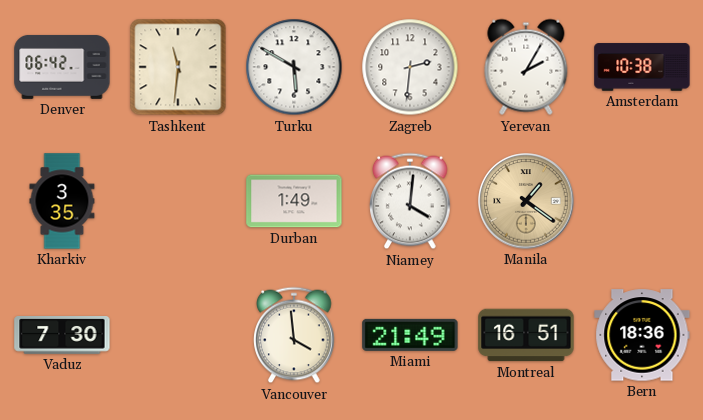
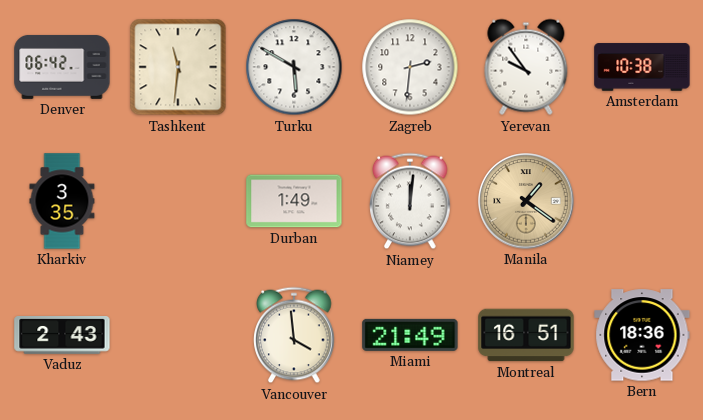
Yerevan: 2:05 -> 9:54 (526, 67)
Niamey: 4:01 -> 12:01 (410, 201)
Vaduz: 7:30 -> 2:43 (62, 335)
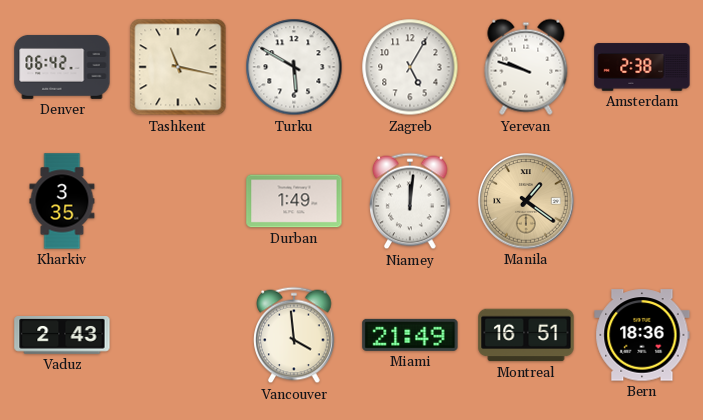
Tashkent: 11:31 -> 11:17 (178, 67)
Zagreb: 2:31 -> 5:05 (410, 67)
Yerevan: 9:54 -> 9:48 (526, 67)
Amsterdam: 10:38 -> 2:38 (642, 67)
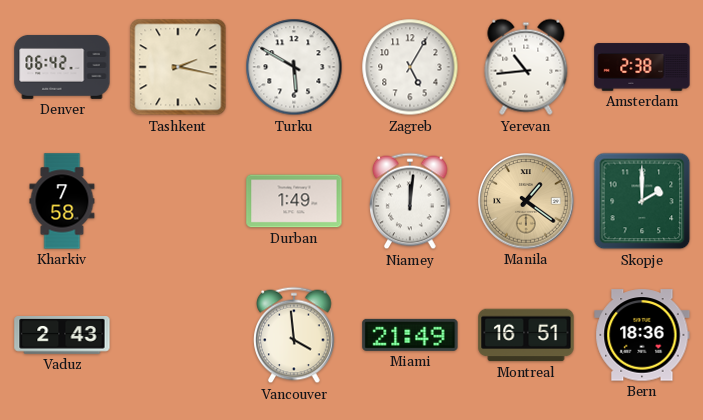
Tashkent: 11:17 -> 2:17 (178, 67)
Yerevan: 9:48 -> 10:44 (526, 67)
Kharkiv: 3:35 -> 7:58 (62, 201)
Skopje: none -> 2:00 (642, 201)
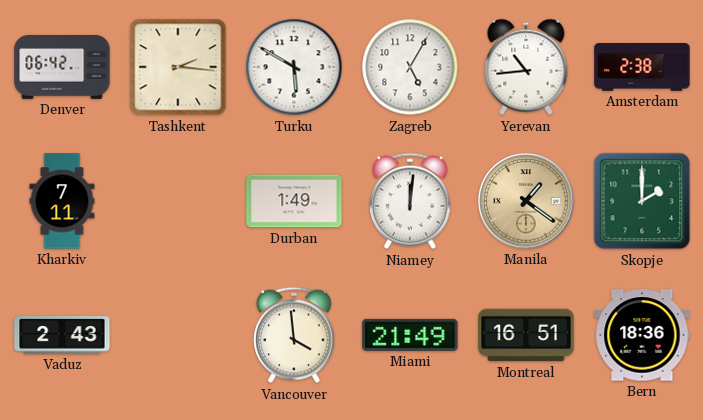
Tashkent: 2:17 -> 2:16 (178, 67)
Kharkiv: 7:58 -> 7:11 (62, 201)
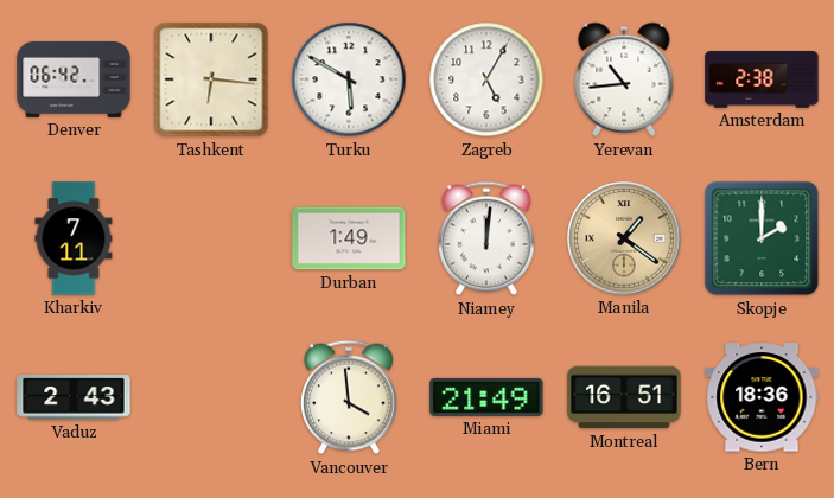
Tashkent: 2:16 -> 6:16 (211, 79)
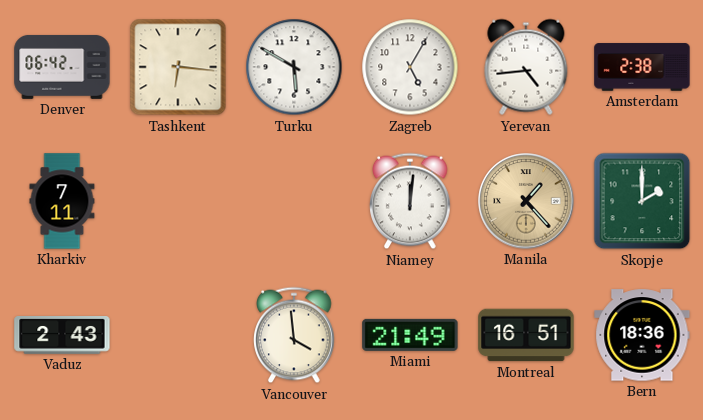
Yerevan: 10:44 -> 4:44 (526, 67)
Durban: 1:49 -> none (349, 238)
Manila: 1:21 -> 1:23 (526, 201)
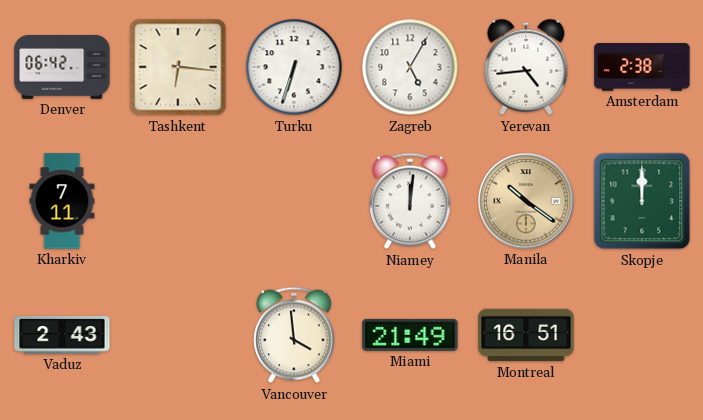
Turku: 5:50 -> 6:33 (294, 67)
Manila: 1:23 -> 10:21 (526, 201)
Skopje: 2:00 -> 12:00 (642, 201)
Bern: 18:36 -> none (642, 335)
